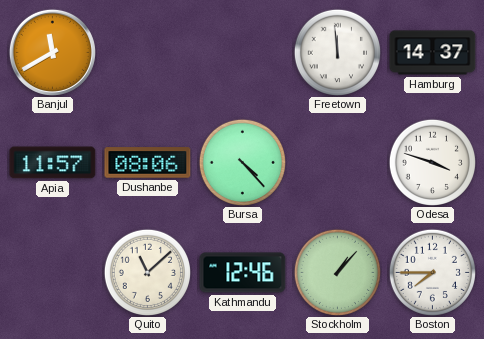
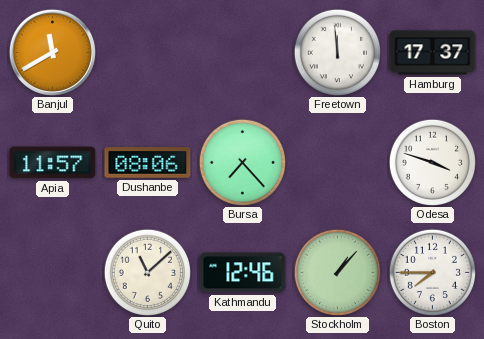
Hamburg: 14:37 -> 17:37 (433, 53)
Bursa: 4:23 -> 7:23 (242, 162)
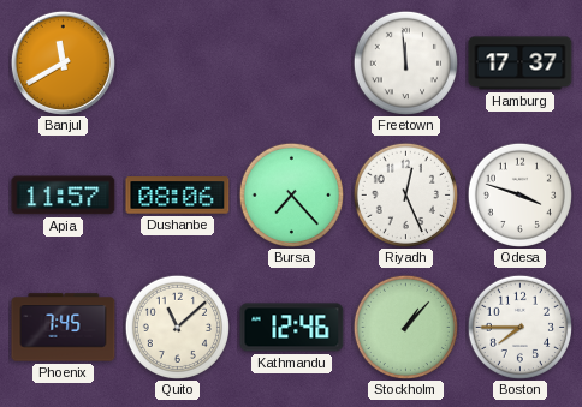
Riyadh: none -> 12:26 (405, 194)
Phoenix: none -> 7:45 (64, 328)
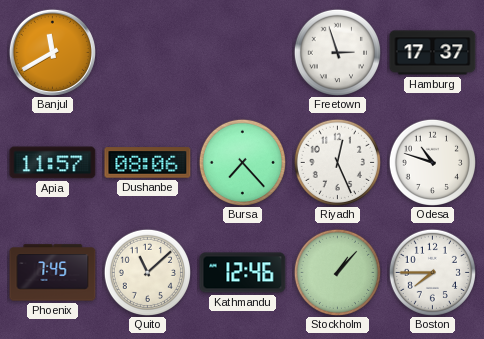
Freetown: 11:59 -> 2:57 (337, 52)
Odesa: 3:48 -> 10:48 (432, 162)
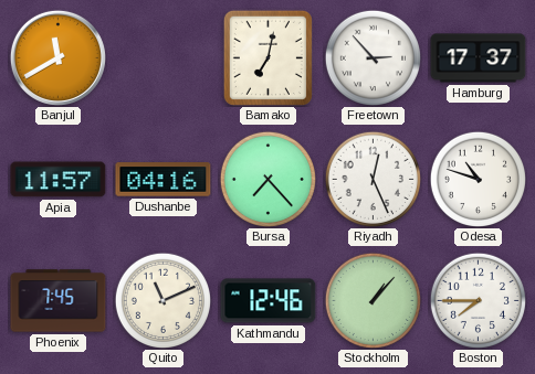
Bamako: none -> 7:02 (267, 57)
Freetown: 2:57 -> 2:53 (373, 57)
Dushanbe: 08:06 -> 04:16 (164, 180)
Quito: 11:08 -> 11:11 (162, 300)
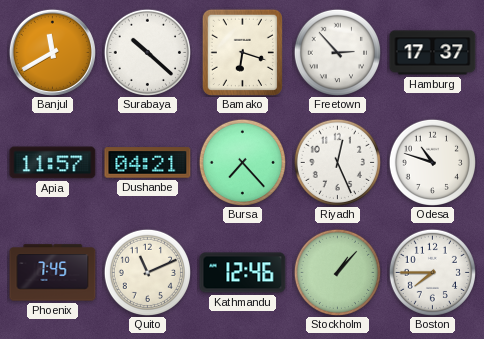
Surabaya: none -> 10:22 (147, 52)
Bamako: 7:02 -> 6:18 (242, 52)
Dushanbe: 04:16 -> 04:21 (148, 163)
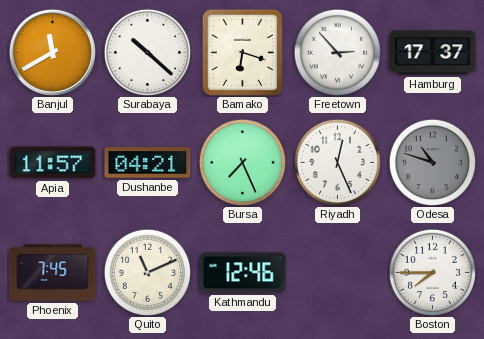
Bursa: 7:23 -> 7:26 (242, 162)
Odesa dial: white -> grey (432, 162)
Stockholm: 1:07 -> none (337, 272)
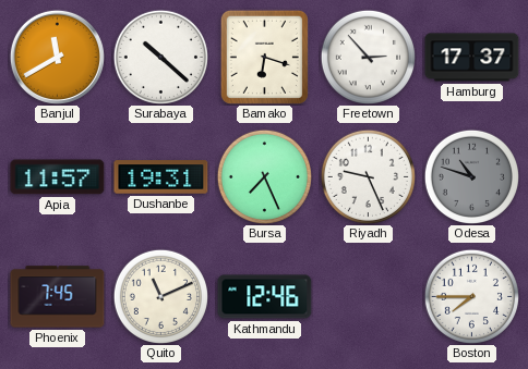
Dushanbe: 04:21 -> 19:31 (161, 177)
Riyadh: 12:26 -> 9:26 (368, 176)
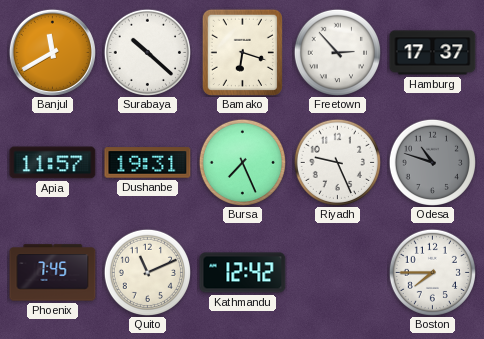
Kathmandu: 12:46 -> 12:42 (243, 273)
